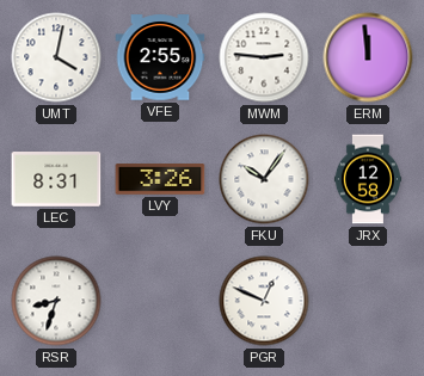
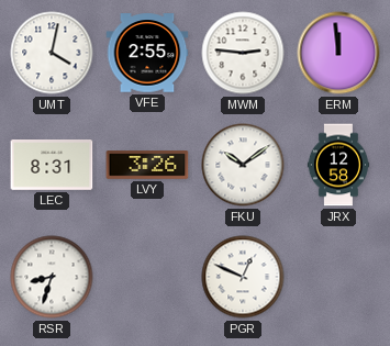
FKU: 10:06 -> 10:09 (243, 165)
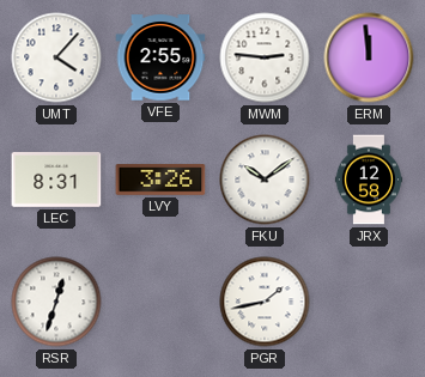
UMT: 4:02 -> 4:07 (56, 57)
RSR: 8:33 -> 12:33 (56, 302)
PGR: 12:49 -> 1:43 (265, 302)
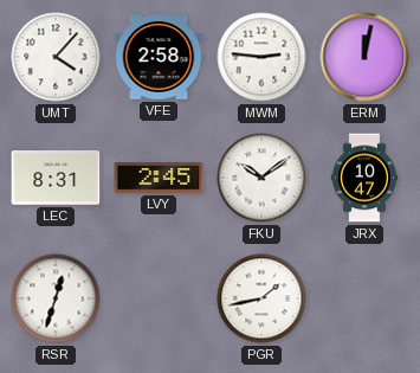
VFE: 2:55 -> 2:58 (159, 57)
ERM: 11:59 -> 12:02 (364, 57)
LVY: 3:26 -> 2:45 (159, 178)
JRX: 12:58 -> 10:47 (363, 178)
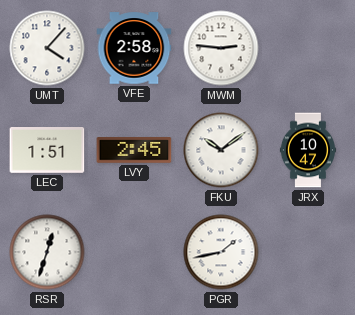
ERM: 12:02 -> none (364, 57)
LEC: 8:31 -> 1:51 (47, 151)
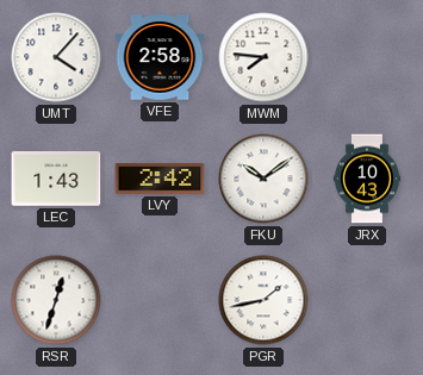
MWM: 2:46 -> 7:46 (263, 57)
LEC: 1:51 -> 1:43 (56, 180)
LVY: 2:45 -> 2:42 (160, 179)
JRX: 10:47 -> 10:43 (366, 179)
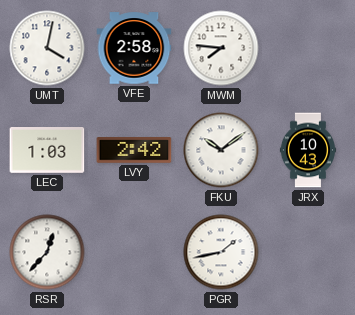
UMT: 4:07 -> 4:02 (47, 48)
LEC: 1:43 -> 1:03 (47, 151)
RSR: 12:33 -> 12:37 (47, 252)
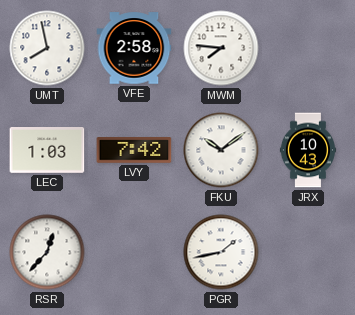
UMT: 4:02 -> 7:58 (47, 48)
LVY: 2:42 -> 7:42 (134, 150)
